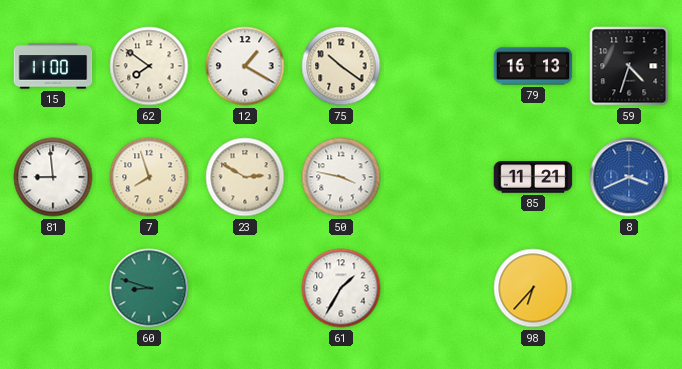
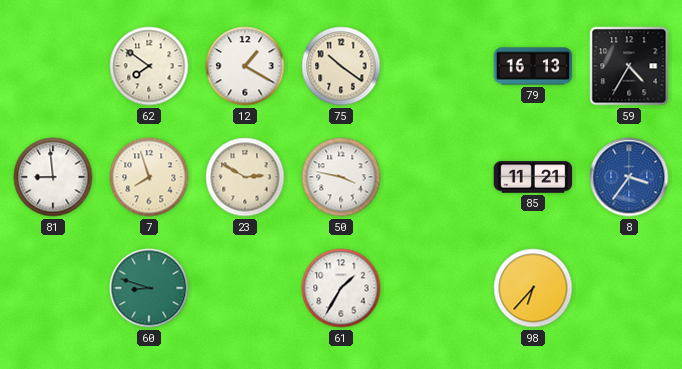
15: 11:00 -> none (53, 66)
59: 4:33 -> 4:35 (629, 66)
8: 3:41 -> 3:36 (629, 177)
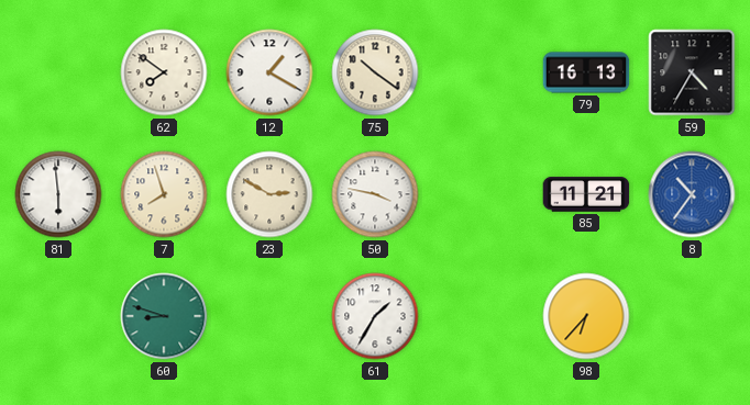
81: 8:59 -> 5:59 (58, 194)
8: 3:36 -> 10:36 (692, 194)
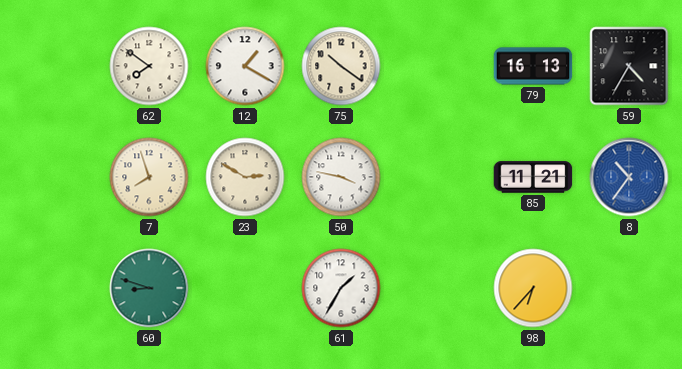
81: 5:59 -> none (58, 194)
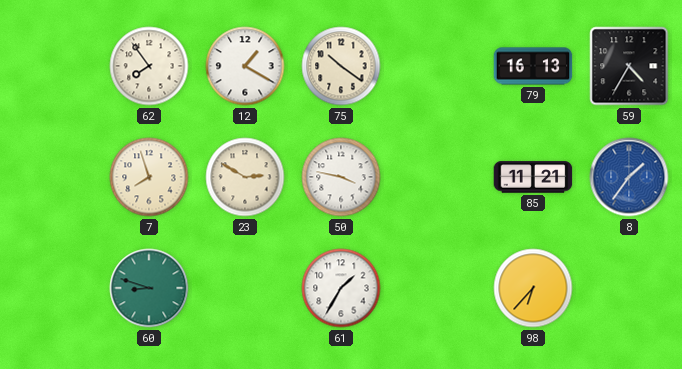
62: 7:51 -> 7:54 (149, 66)
8: 10:36 -> 1:36 (629, 177)
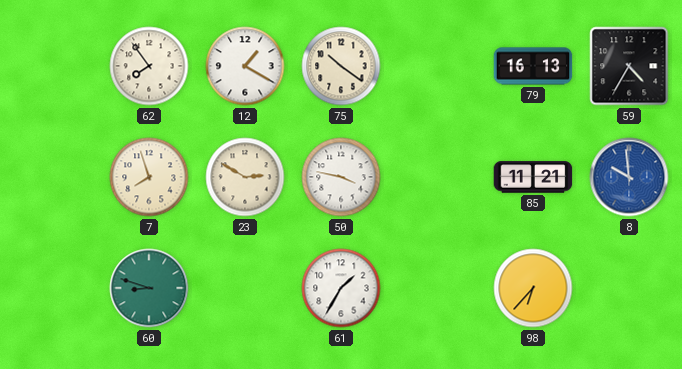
8: 1:36 -> 9:59 (629, 177)
